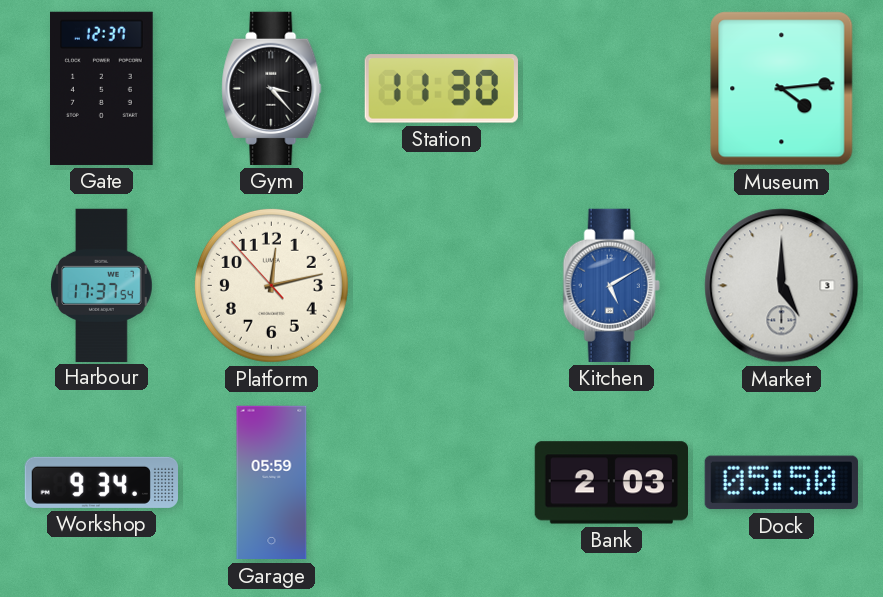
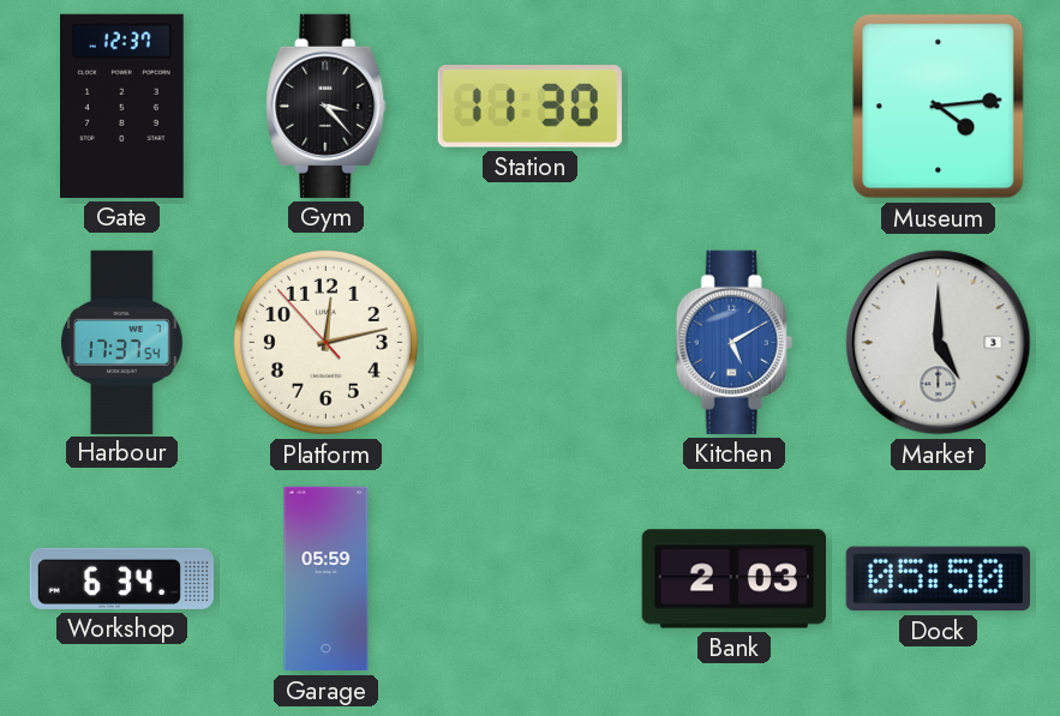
Workshop: 9:34 -> 6:34 (121, 578)
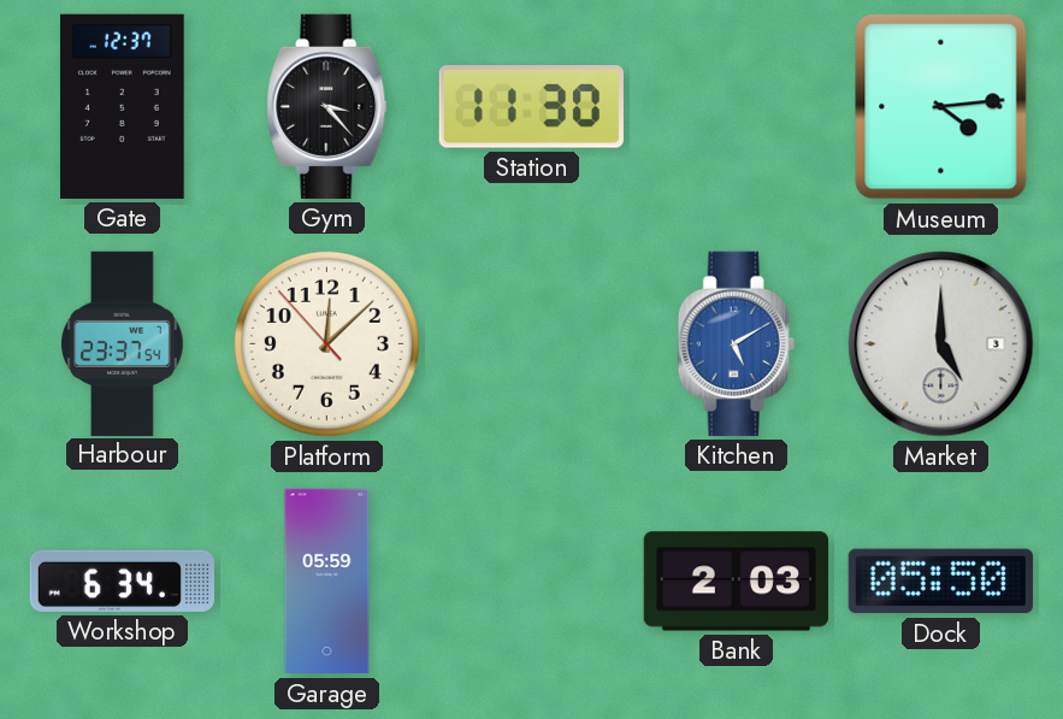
Harbour: 17:37 -> 23:37 (123, 343)
Platform: 12:12 -> 12:07 (326, 343)
